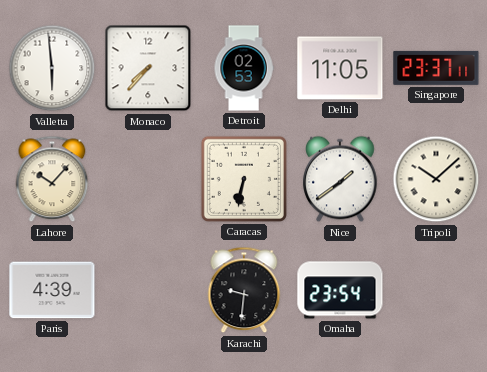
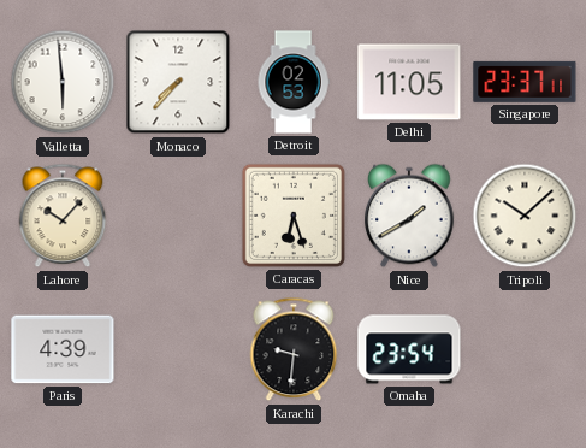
Caracas: 6:32 -> 6:27 (294, 216)
Nice: 1:39 -> 1:40 (409, 216)
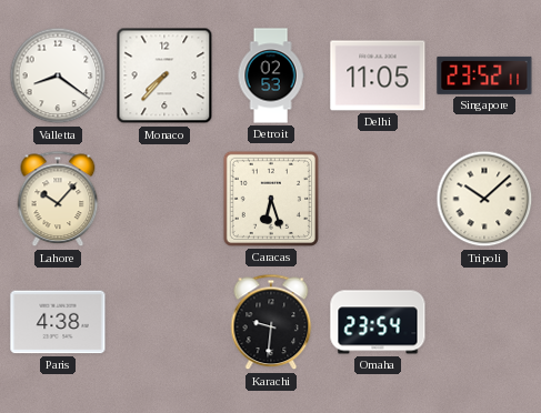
Valletta: 5:59 -> 8:21 (58, 75)
Singapore: 23:37 -> 23:52 (484, 75)
Nice: 1:40 -> none (409, 216)
Paris: 4:39 -> 4:38 (58, 322)
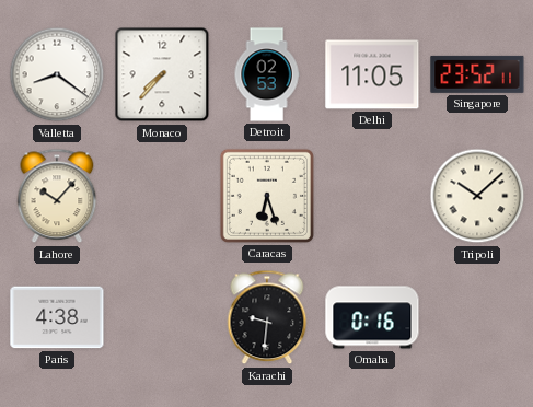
Omaha: 23:54 -> 0:16 (372, 317)
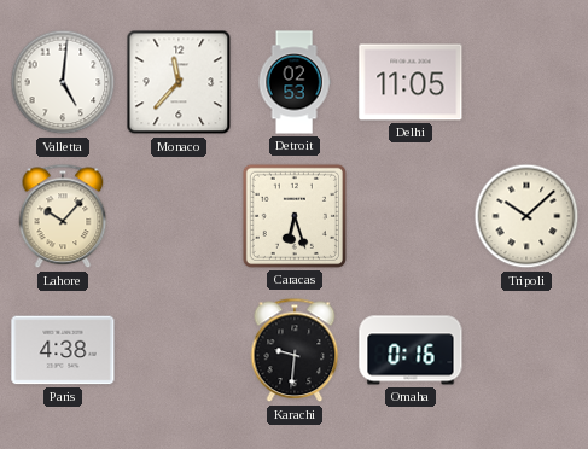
Valletta: 8:21 -> 5:01 (63, 82)
Monaco: 7:37 -> 11:37 (179, 82)
Singapore: 23:52 -> none (477, 74)
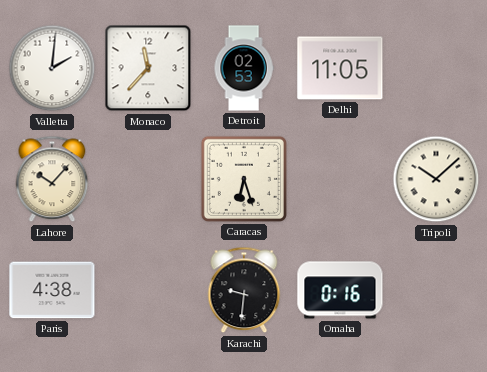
Valletta: 5:01 -> 2:01 (52, 68)
